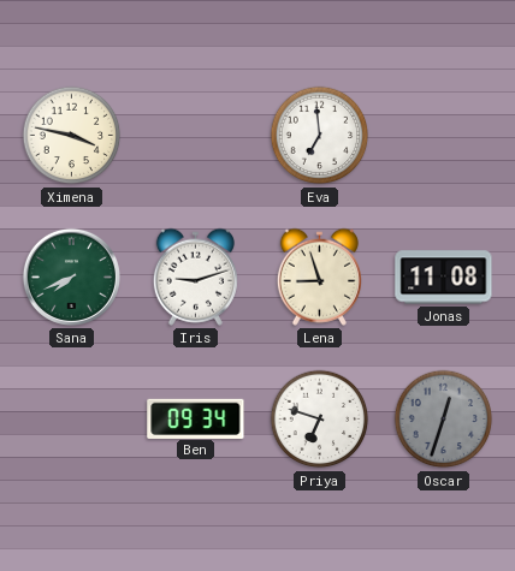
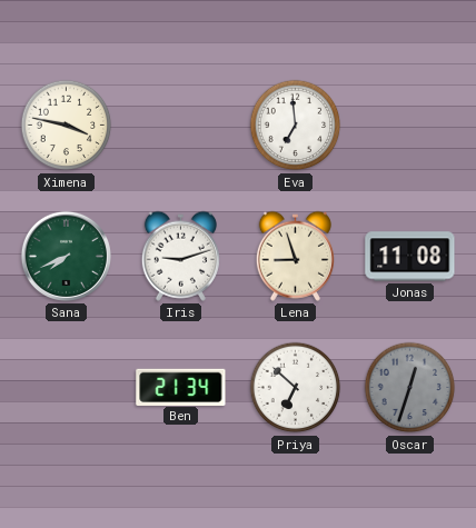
Ben: 09:34 -> 21:34 (181, 387)
Priya: 6:48 -> 6:52 (296, 388)
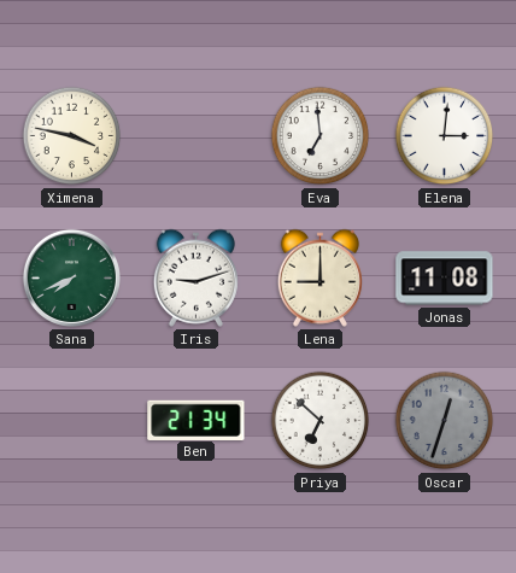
Elena: none -> 3:01 (445, 136)
Lena: 8:57 -> 9:00 (319, 277)
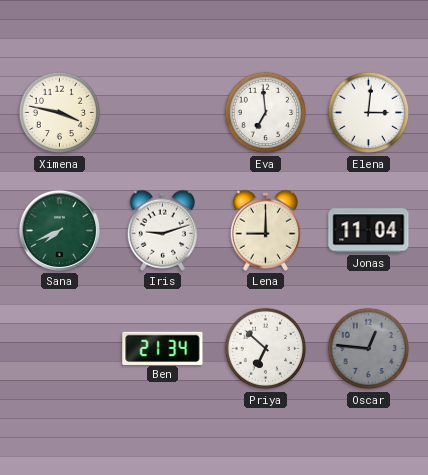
Jonas: 11:08 -> 11:04 (369, 231)
Oscar: 12:33 -> 12:46 (369, 349)
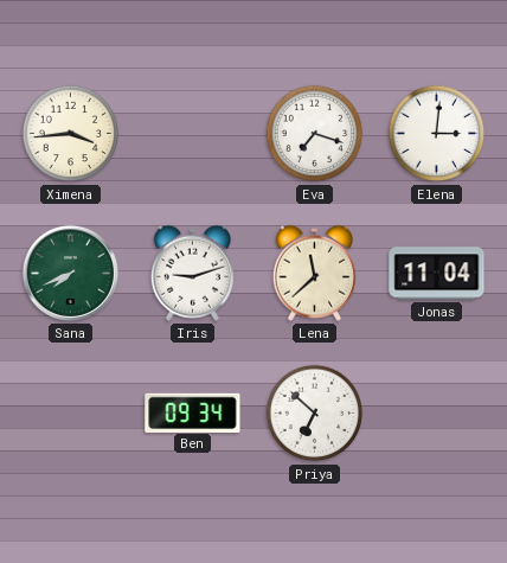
Ximena: 3:47 -> 3:44 (71, 134)
Eva: 6:59 -> 7:18 (315, 134)
Lena: 9:00 -> 11:38 (314, 273)
Ben: 21:34 -> 09:34 (193, 412)
Oscar: 12:46 -> none (369, 349)
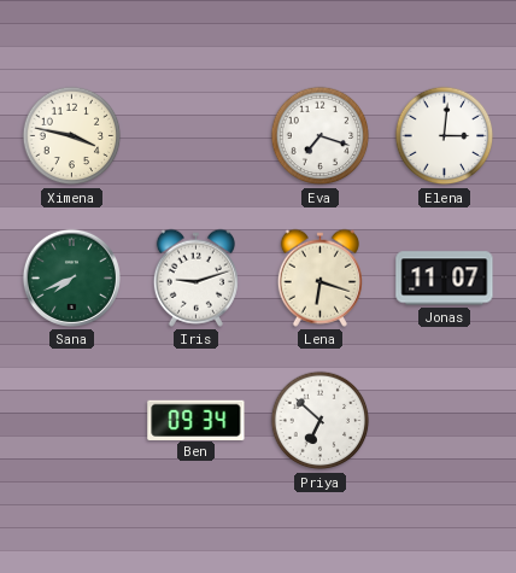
Ximena: 3:44 -> 3:47 (72, 136)
Lena: 11:38 -> 6:18 (319, 277)
Jonas: 11:04 -> 11:07 (445, 279)
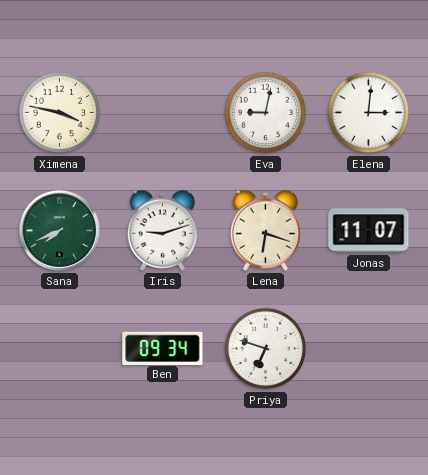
Eva: 7:18 -> 9:02 (266, 113)
Priya: 6:52 -> 6:48 (266, 349)
